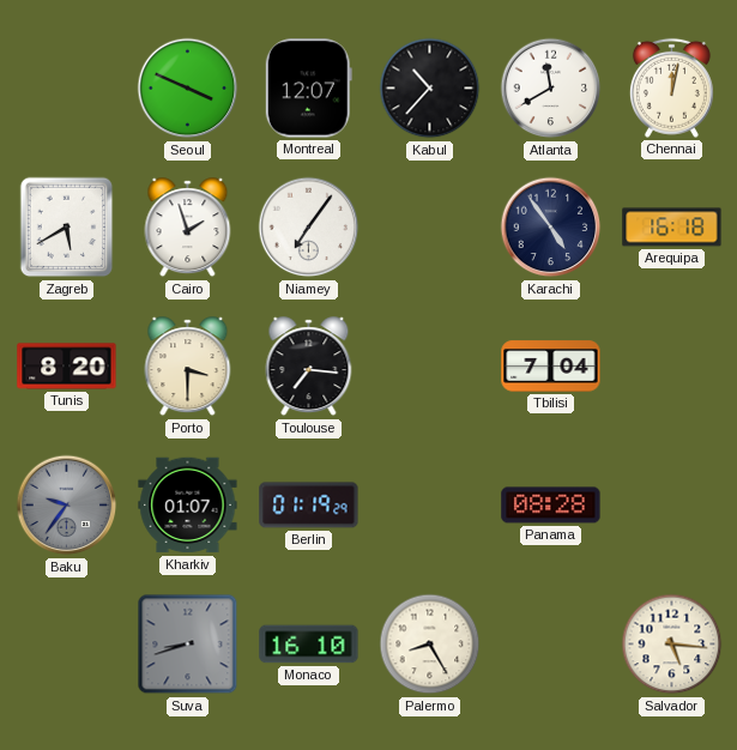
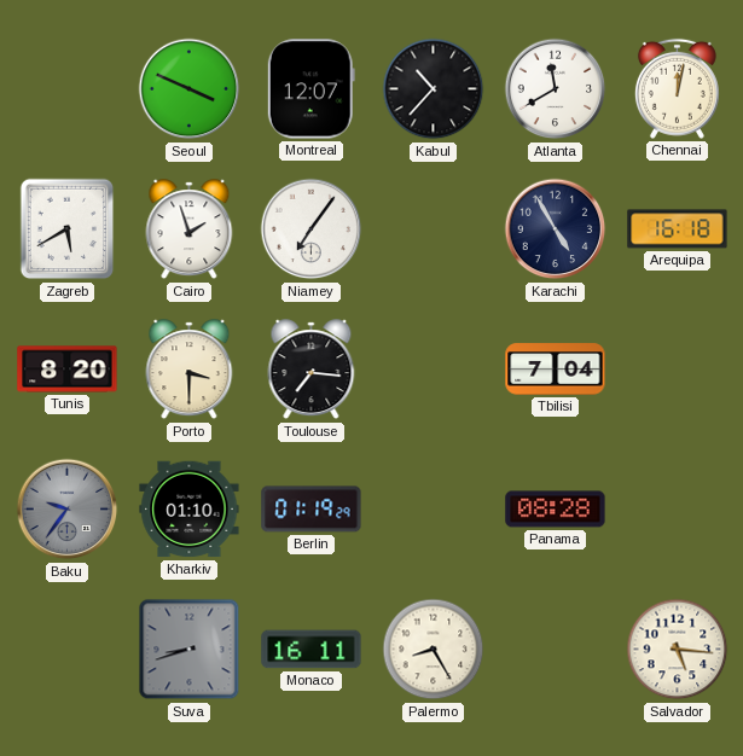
Karachi: 4:54 -> 4:55 (556, 229)
Kharkiv: 01:07 -> 01:10 (190, 510)
Monaco: 16:10 -> 16:11 (312, 650)
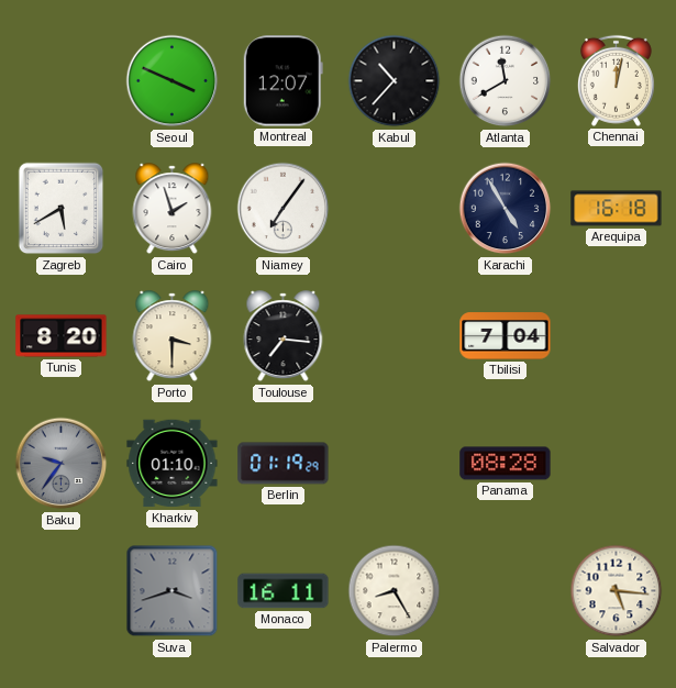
Suva: 8:42 -> 3:42 (173, 591)
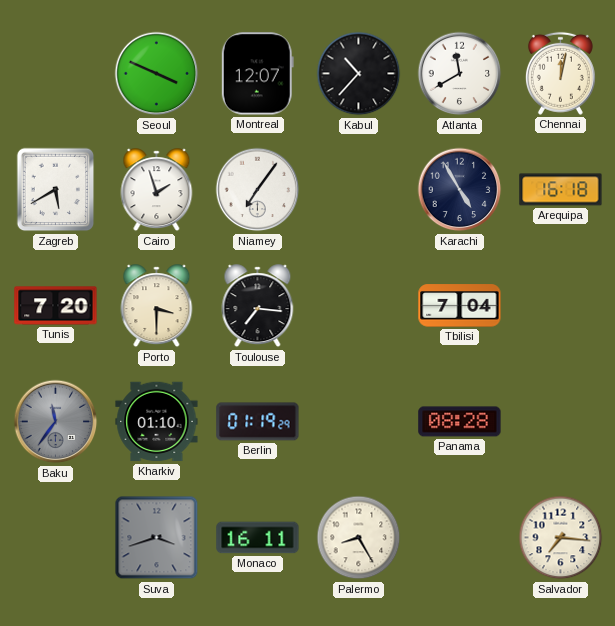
Tunis: 8:20 -> 7:20 (56, 306)
Baku: 9:36 -> 11:36 (56, 422)
Salvador: 5:16 -> 7:16 (561, 538)
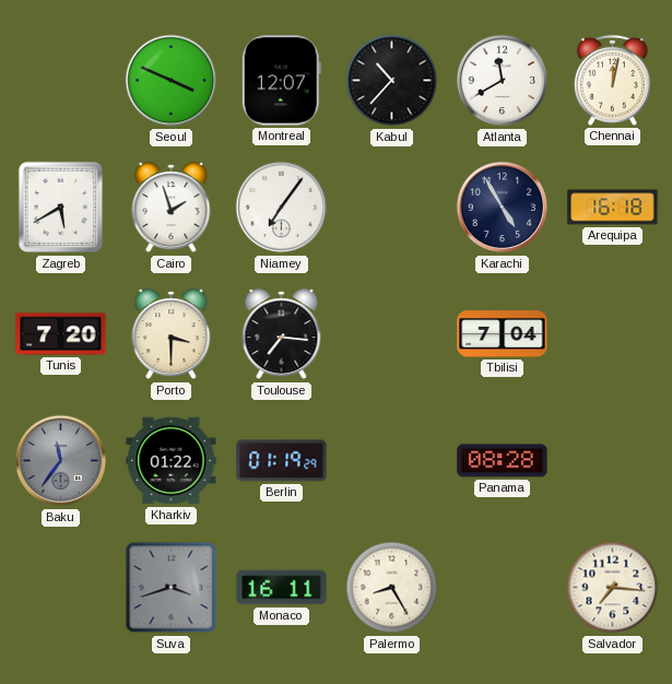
Kharkiv: 01:10 -> 01:22 (172, 461)
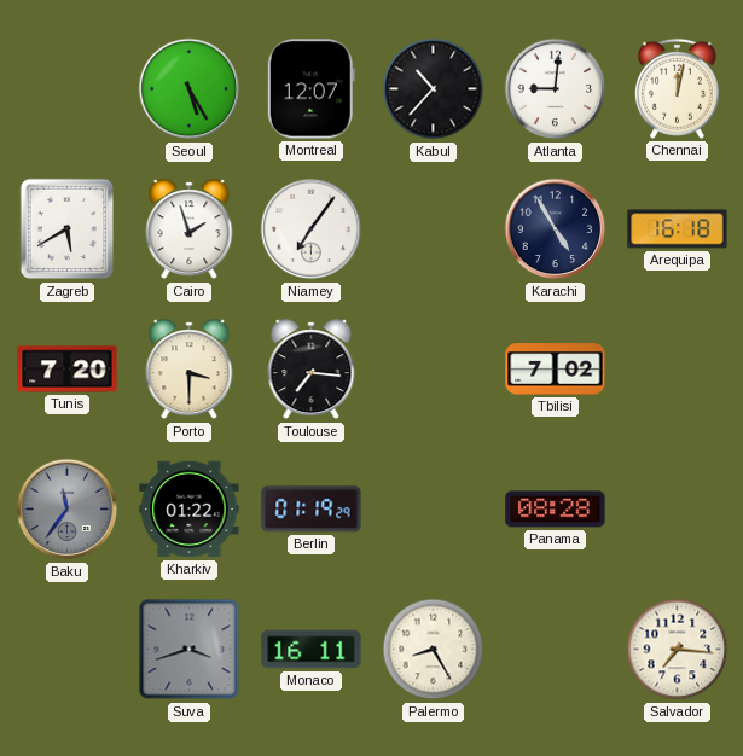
Seoul: 3:49 -> 5:25 (190, 89)
Atlanta: 11:40 -> 9:01 (556, 89)
Tbilisi: 7:04 -> 7:02 (556, 370)
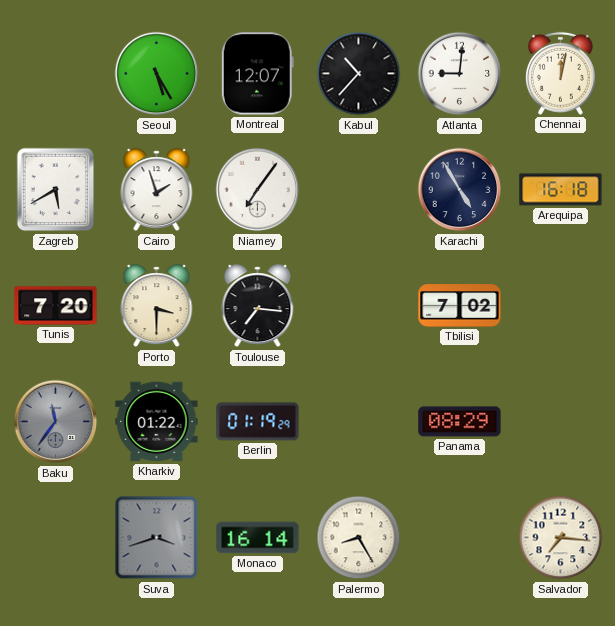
Panama: 08:28 -> 08:29 (460, 422)
Monaco: 16:11 -> 16:14 (258, 538)
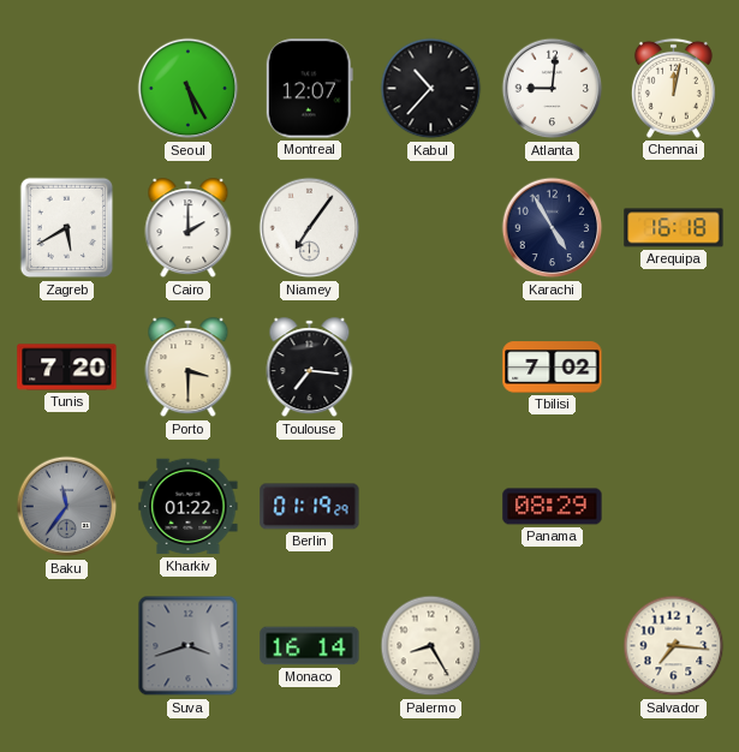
Cairo: 1:57 -> 2:00 (189, 228)
